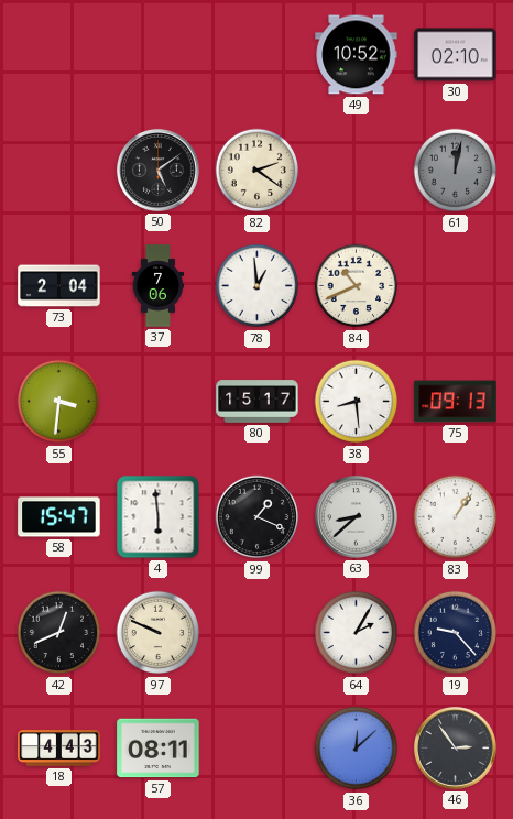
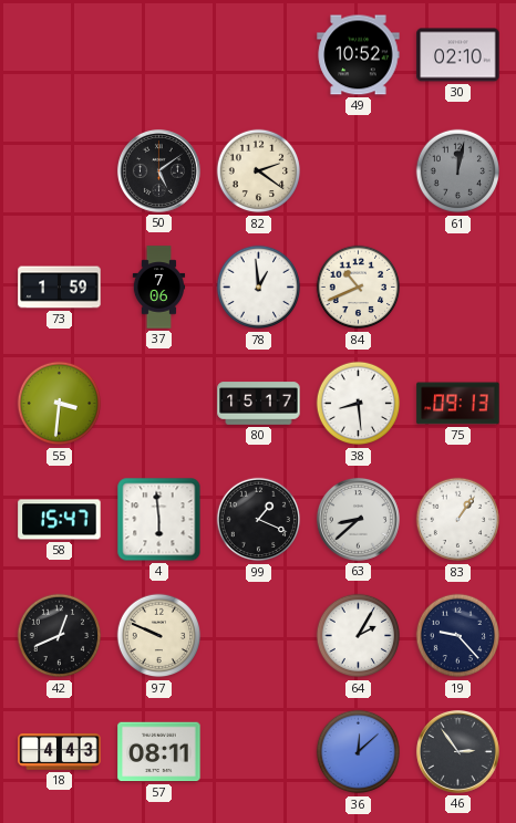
73: 2:04 -> 1:59 (60, 288)
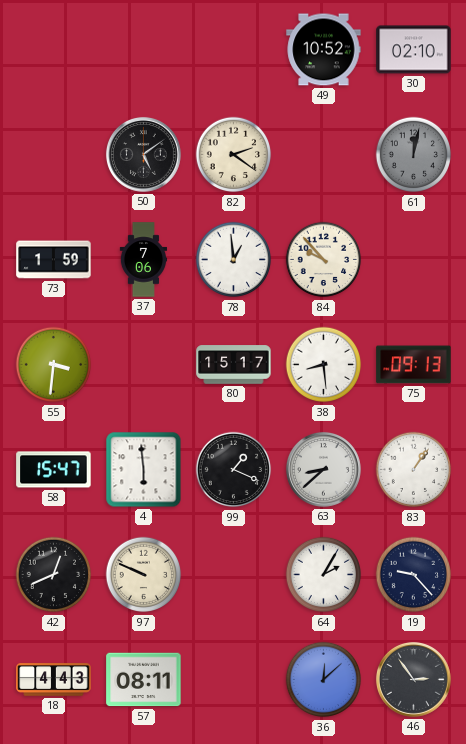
84: 10:41 -> 9:53 (324, 260)
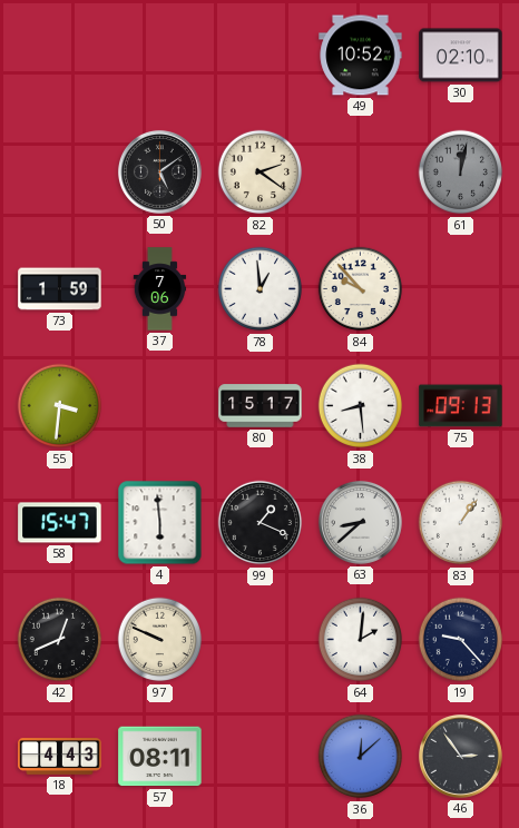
64: 2:05 -> 2:01 (361, 640)
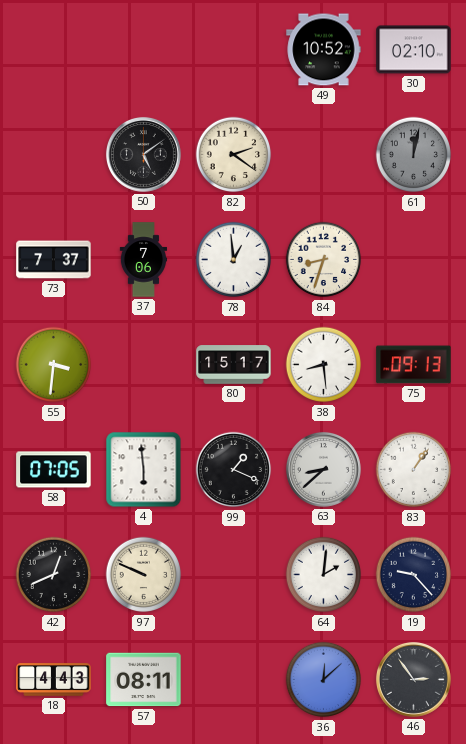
73: 1:59 -> 7:37 (54, 260)
84: 9:53 -> 8:33 (324, 260)
58: 15:47 -> 07:05 (54, 470)
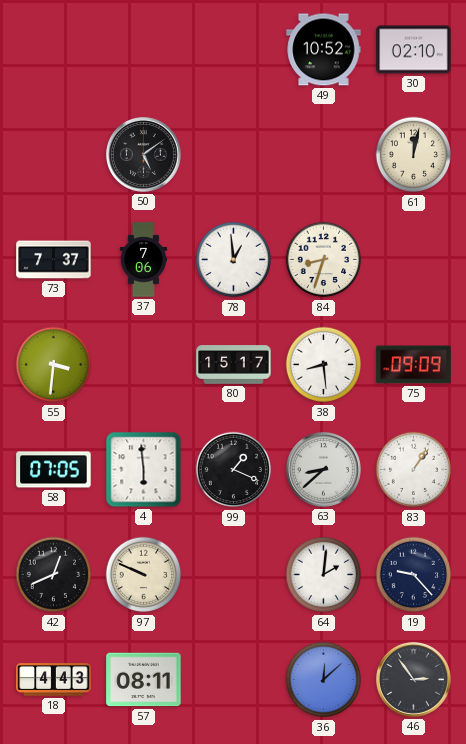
82: 2:21 -> none (234, 155)
61 dial: grey -> cream (414, 155)
75: 09:13 -> 09:09 (414, 365)
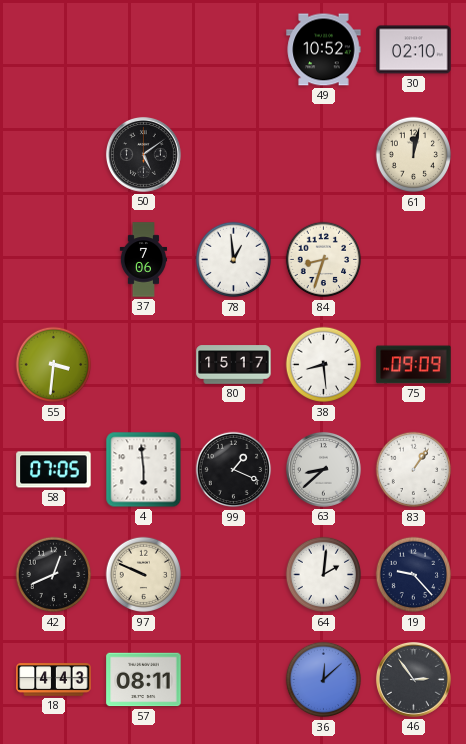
73: 7:37 -> none (54, 260)
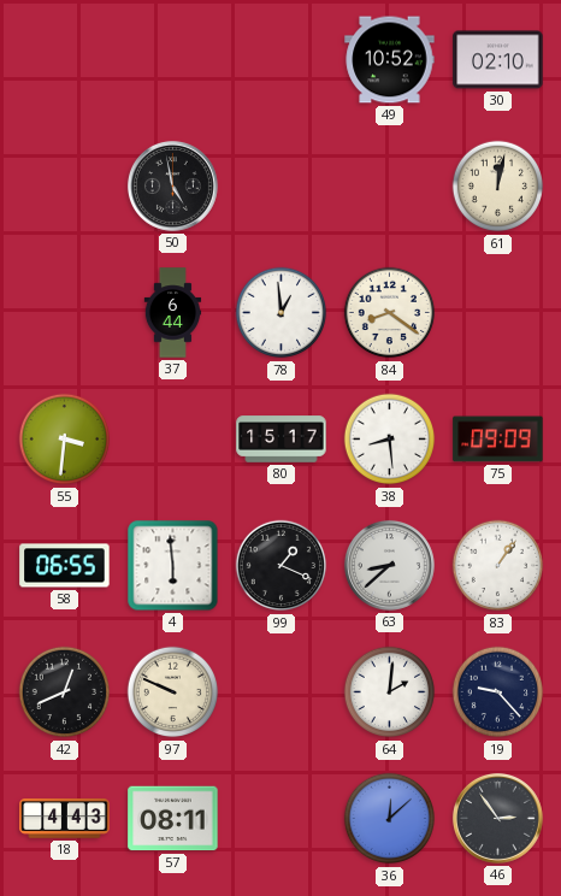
50: 5:09 -> 4:58 (172, 185)
37: 7:06 -> 6:44 (173, 313)
84: 8:33 -> 8:21 (390, 313)
58: 07:05 -> 06:55 (65, 566)
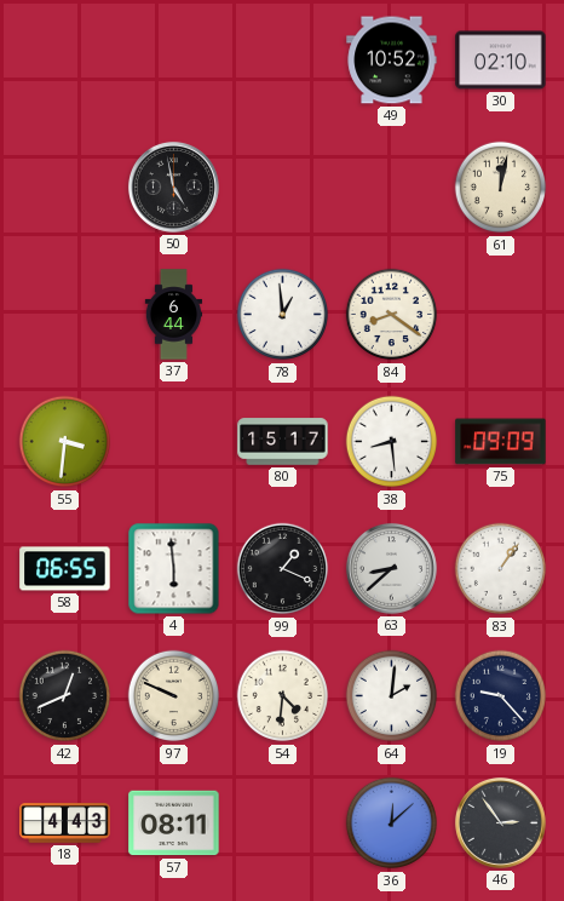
54: none -> 4:31 (283, 696)
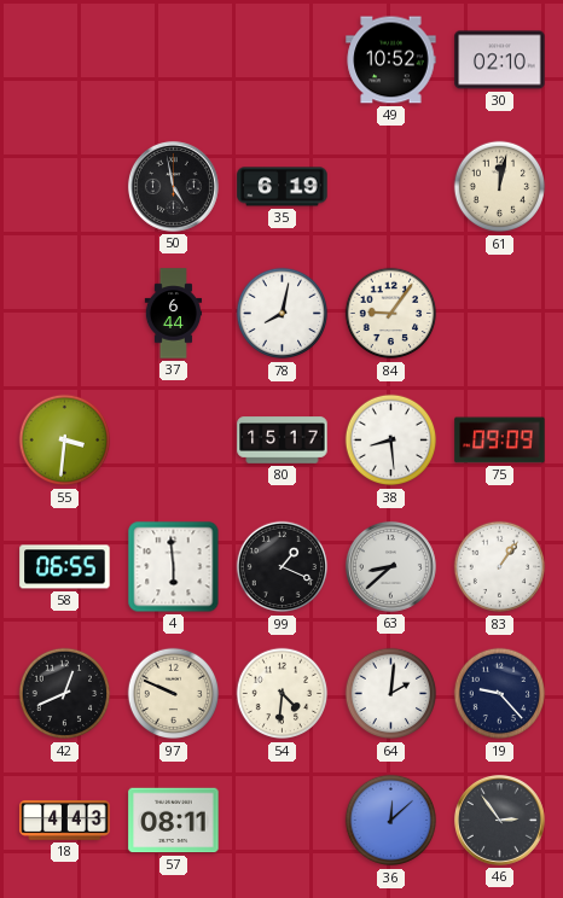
35: none -> 6:19 (283, 187)
78: 12:59 -> 8:02 (283, 314)
84: 8:21 -> 9:06 (391, 314)
